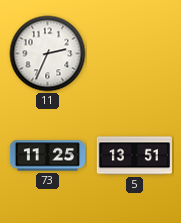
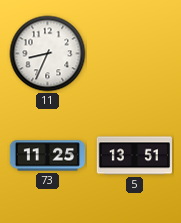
11: 2:34 -> 8:34 (48, 54)
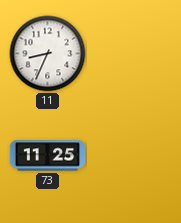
5: 13:51 -> none (134, 156)
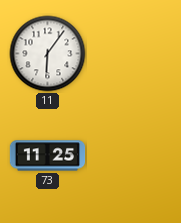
11: 8:34 -> 6:06 (48, 54)
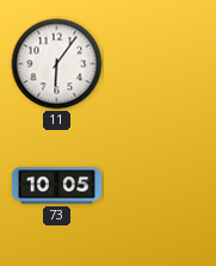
73: 11:25 -> 10:05 (57, 186)
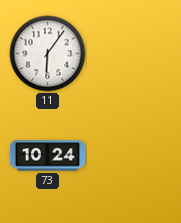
73: 10:05 -> 10:24 (48, 156)
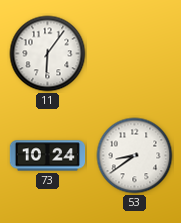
53: none -> 8:39 (135, 156)
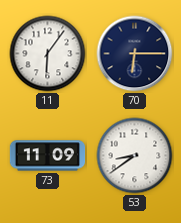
70: none -> 6:15 (135, 54)
73: 10:24 -> 11:09 (48, 156)
